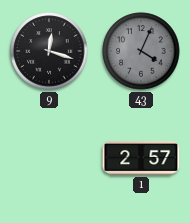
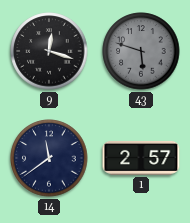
43: 4:04 -> 5:48 (141, 51)
14: none -> 11:39 (49, 158)
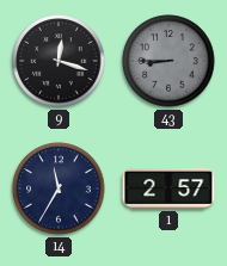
43: 5:48 -> 8:45 (168, 61)
14: 11:39 -> 11:35 (59, 188)
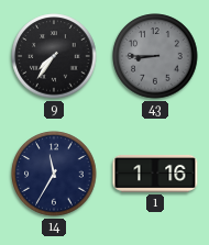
9: 12:18 -> 7:36 (54, 56)
1: 2:57 -> 1:16 (155, 174)
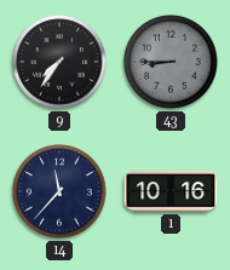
14: 11:35 -> 11:37 (59, 191)
1: 1:16 -> 10:16 (171, 191)
